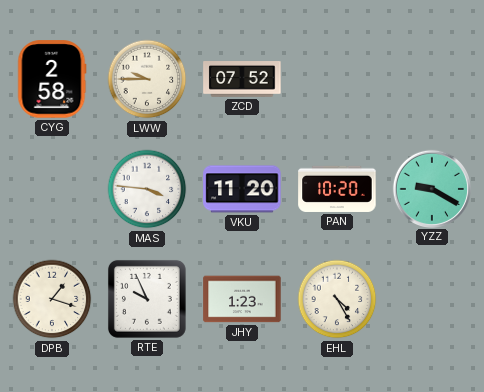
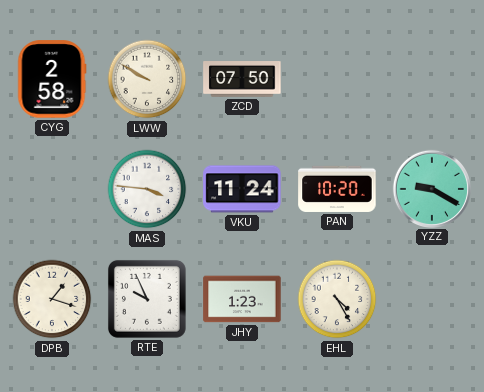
LWW: 9:45 -> 9:50 (147, 79)
ZCD: 07:52 -> 07:50 (242, 80)
VKU: 11:20 -> 11:24 (242, 189)
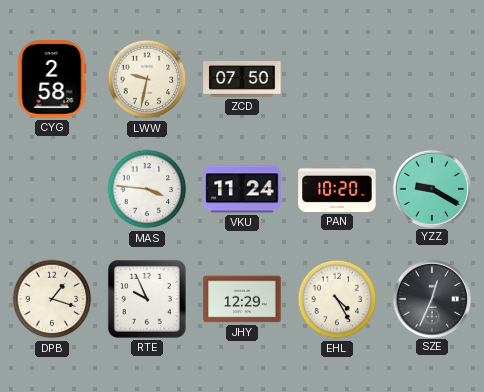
LWW: 9:50 -> 9:32 (147, 79)
JHY: 1:23 -> 12:29 (242, 299)
SZE: none -> 12:34 (431, 298)
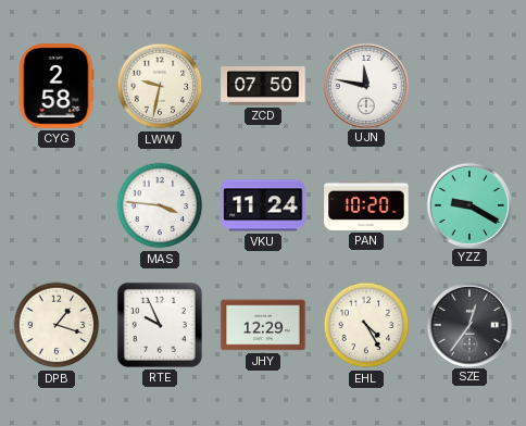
UJN: none -> 11:47 (365, 85)
SZE: 12:34 -> 12:36 (468, 324)
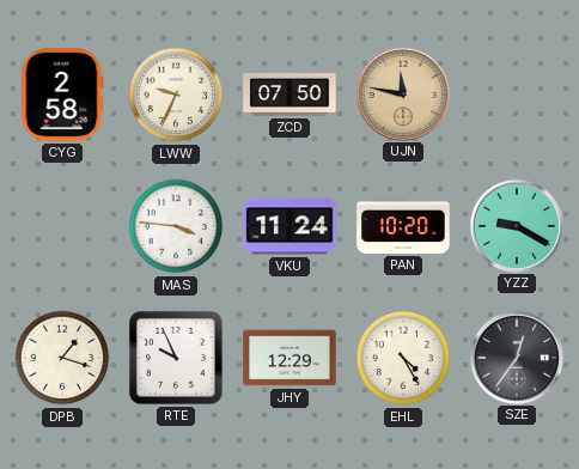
LWW: 9:32 -> 9:34 (176, 95)
UJN dial: white -> champagne (402, 93)
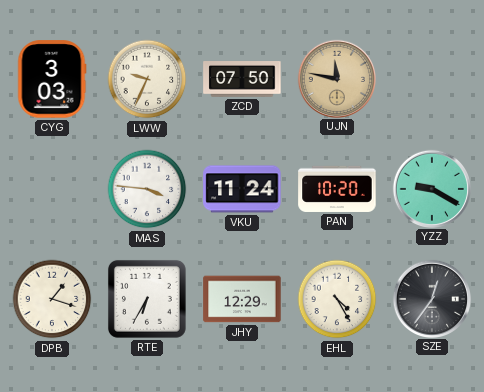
CYG: 2:58 -> 3:03 (52, 79)
RTE: 9:56 -> 6:35 (147, 299)
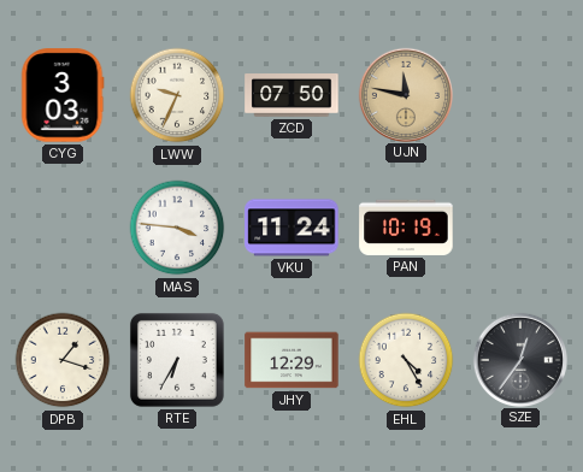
PAN: 10:20 -> 10:19 (406, 228)
YZZ: 9:20 -> none (431, 188)
